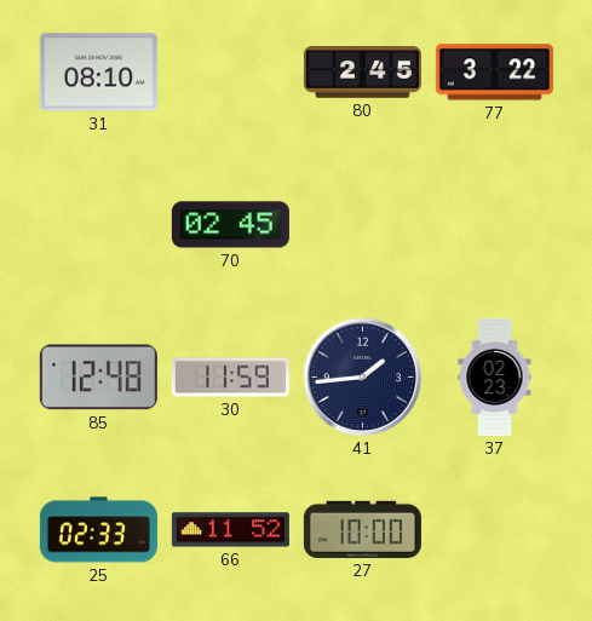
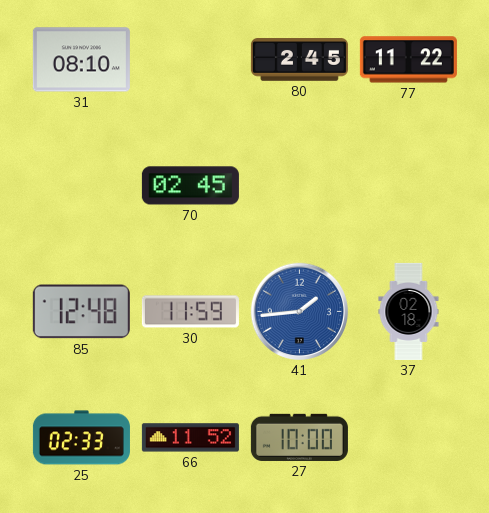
77: 3:22 -> 11:22 (408, 60)
41 dial: navy -> blue (300, 312)
37: 02:23 -> 02:18 (409, 311)
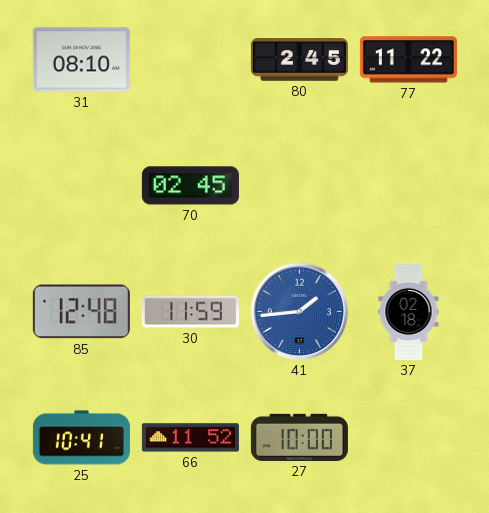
25: 02:33 -> 10:41 (81, 438)
